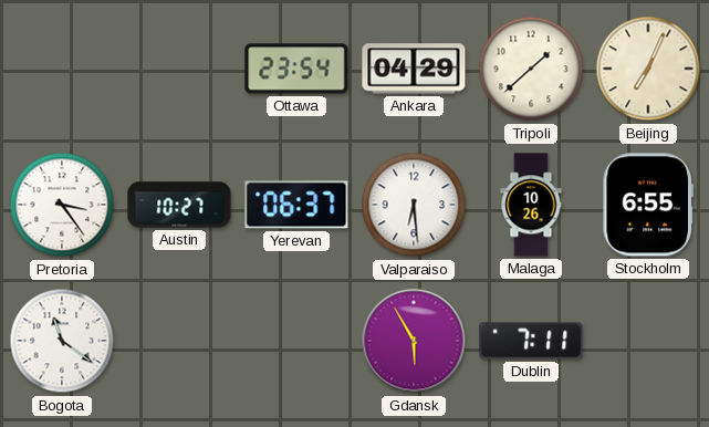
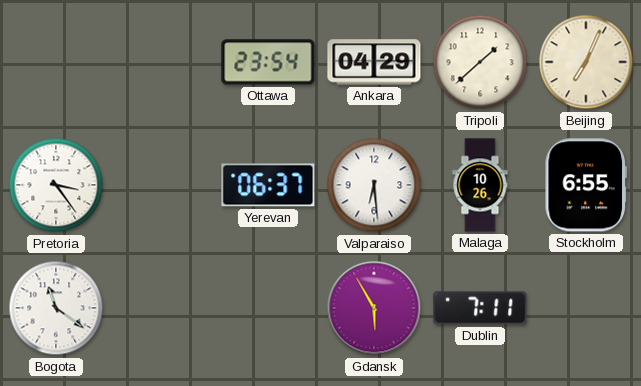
Austin: 10:27 -> none (179, 205)
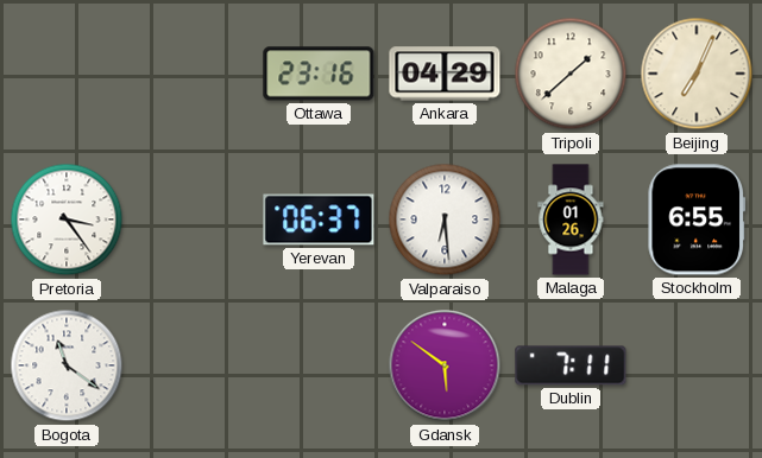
Ottawa: 23:54 -> 23:16 (319, 74)
Malaga: 10:26 -> 01:26 (571, 220)
Gdansk: 5:55 -> 5:51 (445, 365)
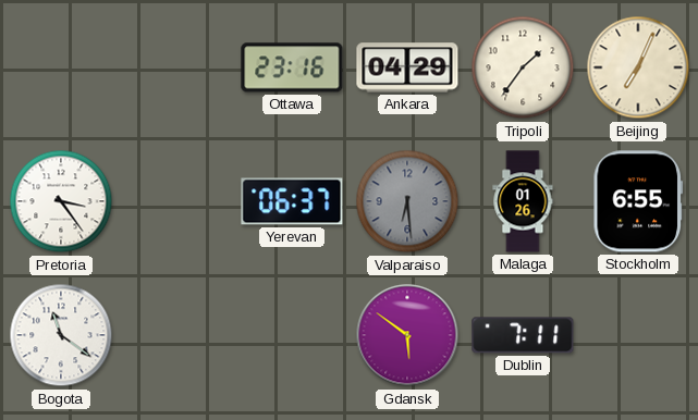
Tripoli: 1:38 -> 1:36 (523, 67)
Valparaiso dial: white -> grey (407, 201)
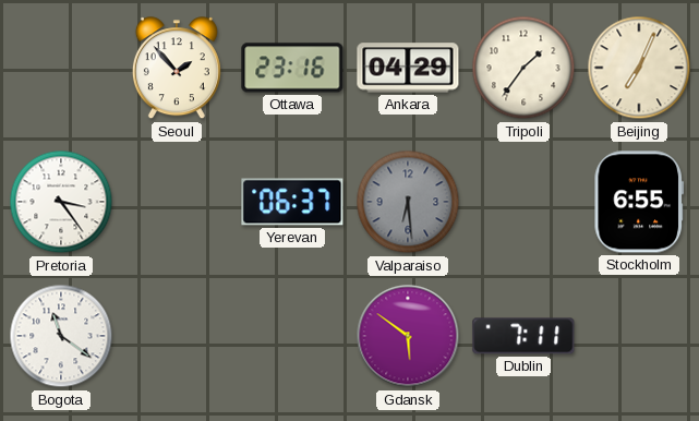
Seoul: none -> 1:53 (177, 69)
Malaga: 01:26 -> none (523, 201)
